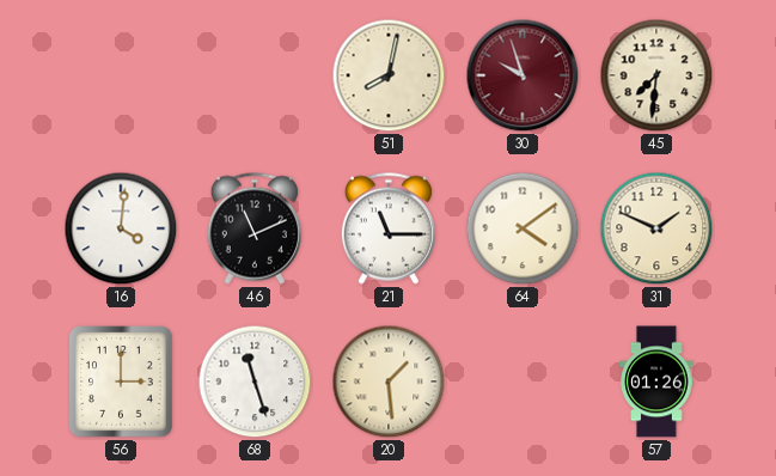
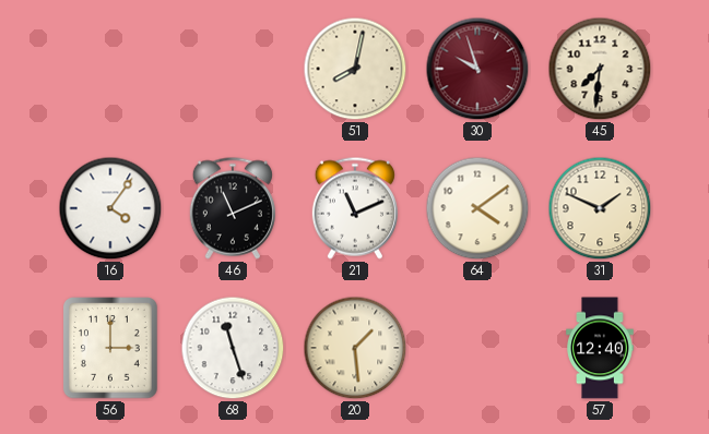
16: 4:01 -> 4:06 (110, 208)
21: 11:15 -> 11:11 (355, 208)
57: 01:26 -> 12:40 (600, 348)
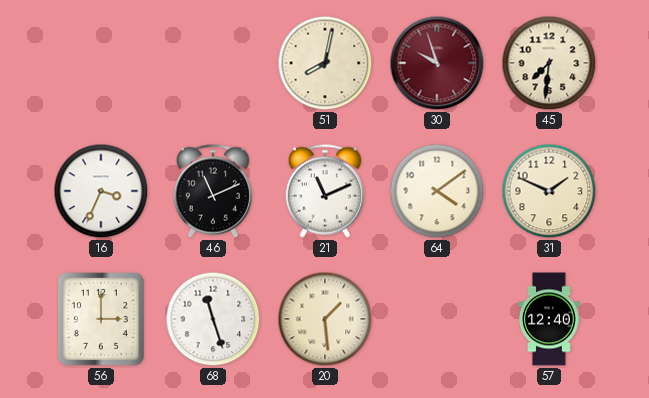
16: 4:06 -> 3:34 (101, 191)
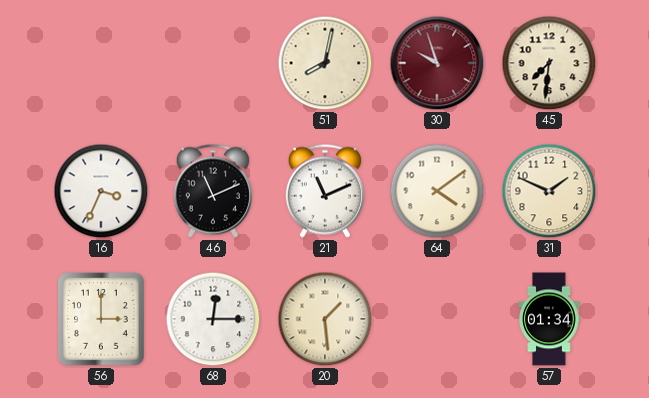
68: 11:27 -> 12:15 (213, 319)
57: 12:40 -> 01:34 (549, 319)
